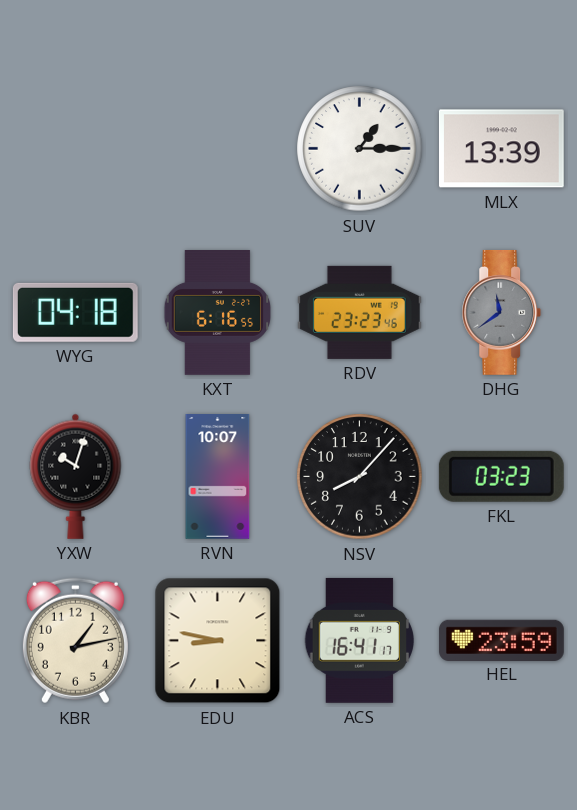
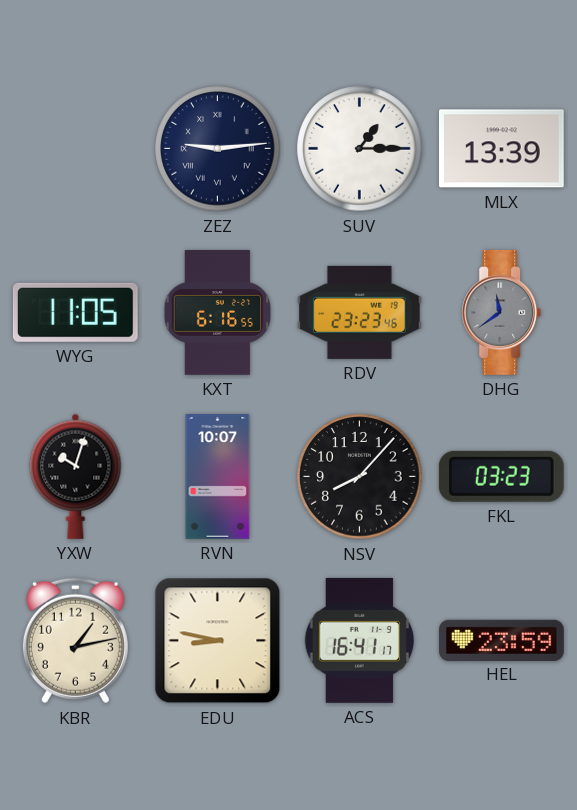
ZEZ: none -> 9:14 (218, 149)
WYG: 04:18 -> 11:05 (75, 312)
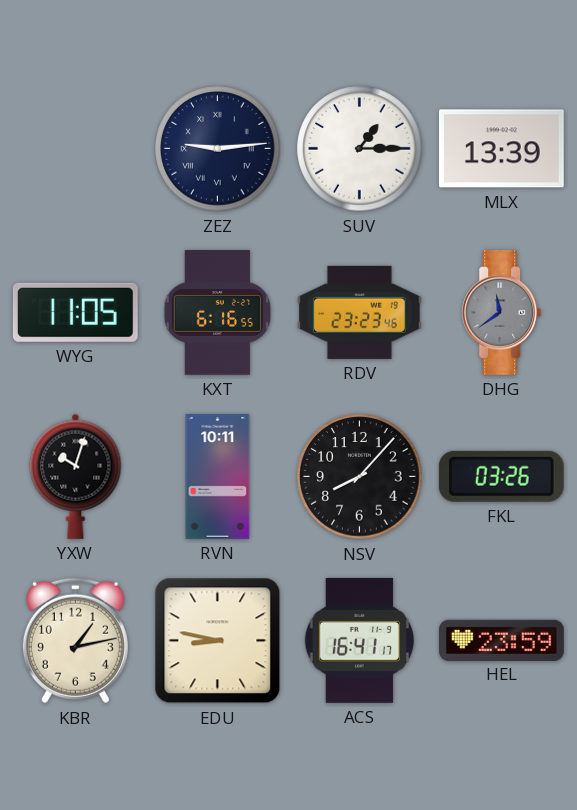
RVN: 10:07 -> 10:11 (218, 477)
FKL: 03:23 -> 03:26 (501, 476)
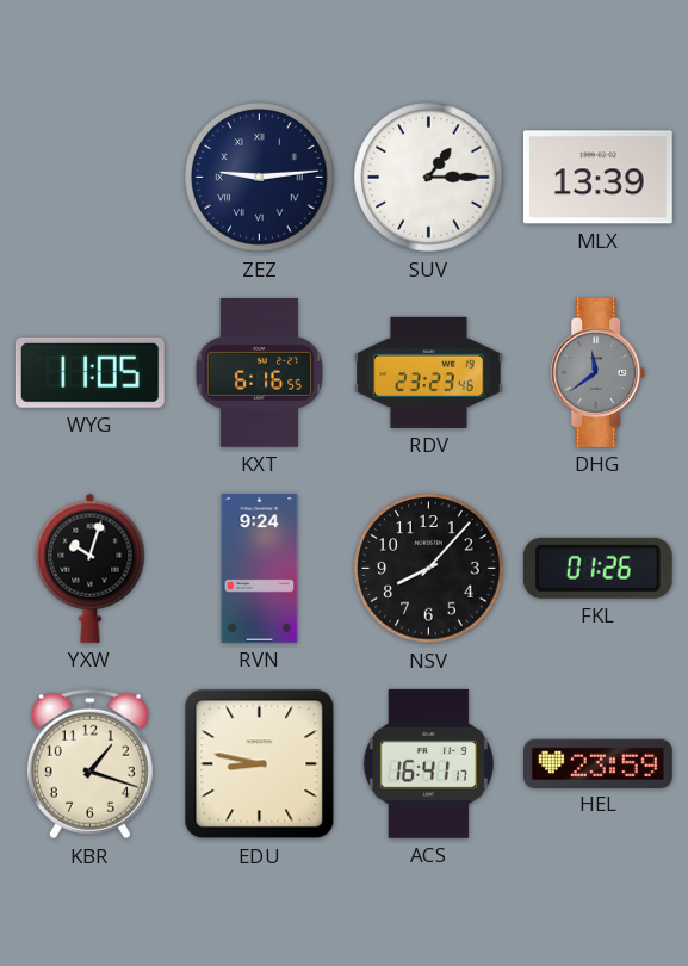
RVN: 10:11 -> 9:24 (260, 569)
FKL: 03:26 -> 01:26 (597, 568)
KBR: 1:13 -> 1:18 (89, 764)
